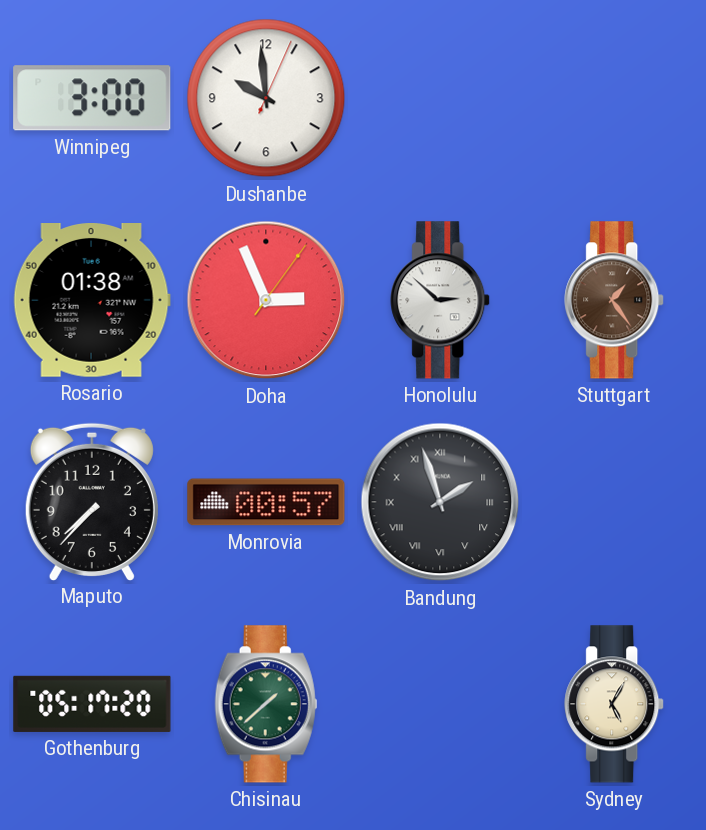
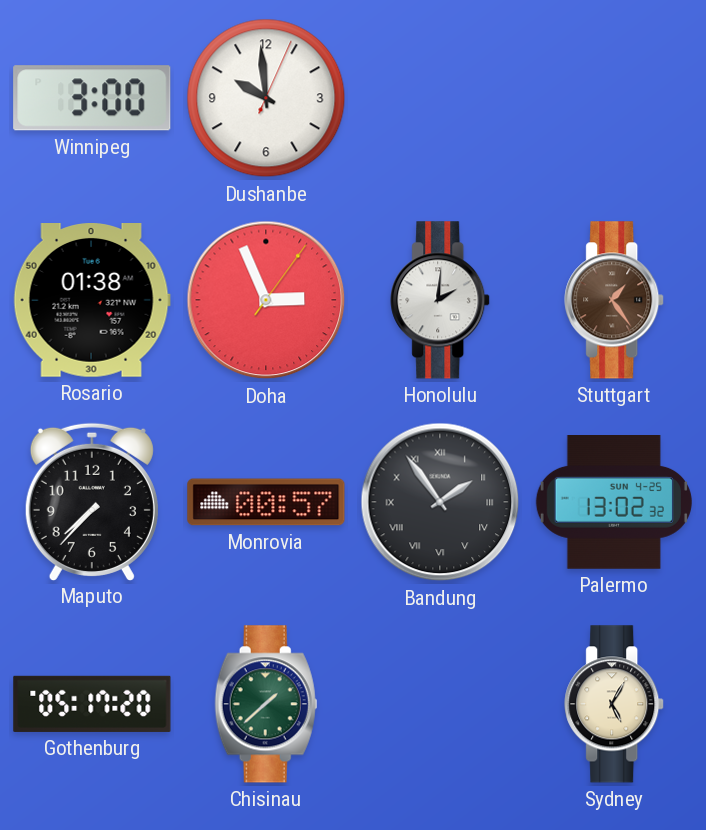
Honolulu: 2:52 -> 2:01 (441, 300)
Bandung: 1:57 -> 1:54 (440, 502)
Palermo: none -> 13:02 (614, 503)
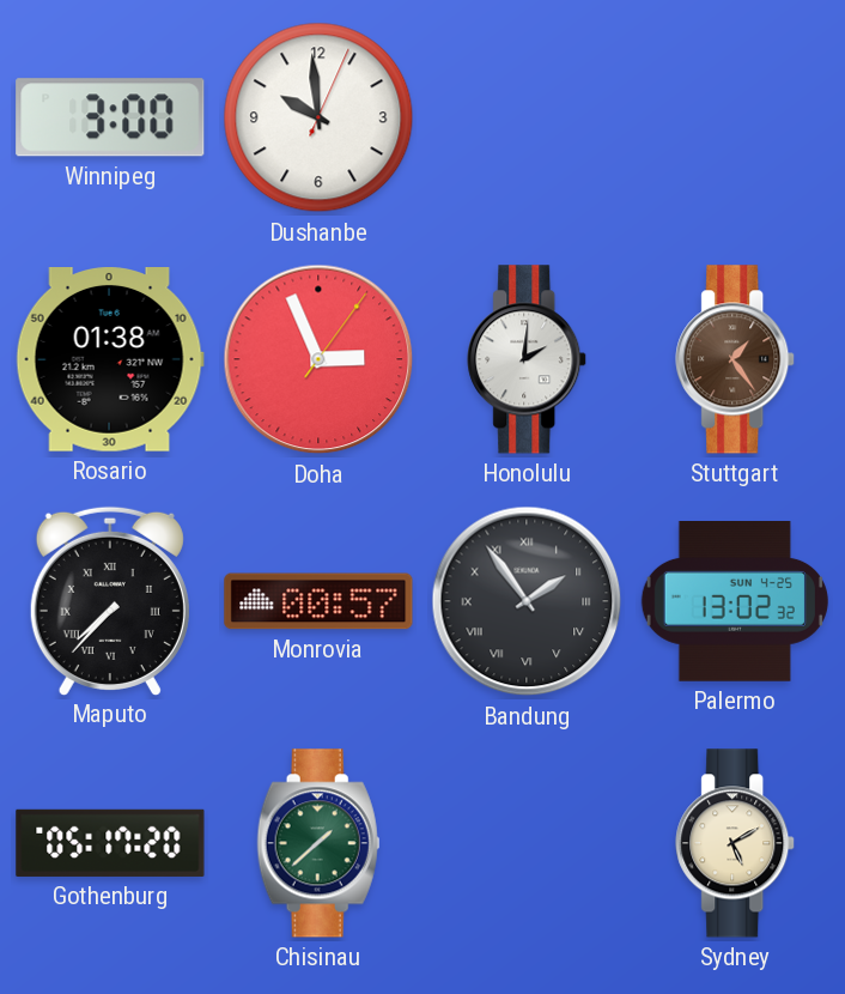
Maputo numerals: Arabic -> Roman (110, 600)
Sydney: 5:05 -> 5:10 (736, 843)
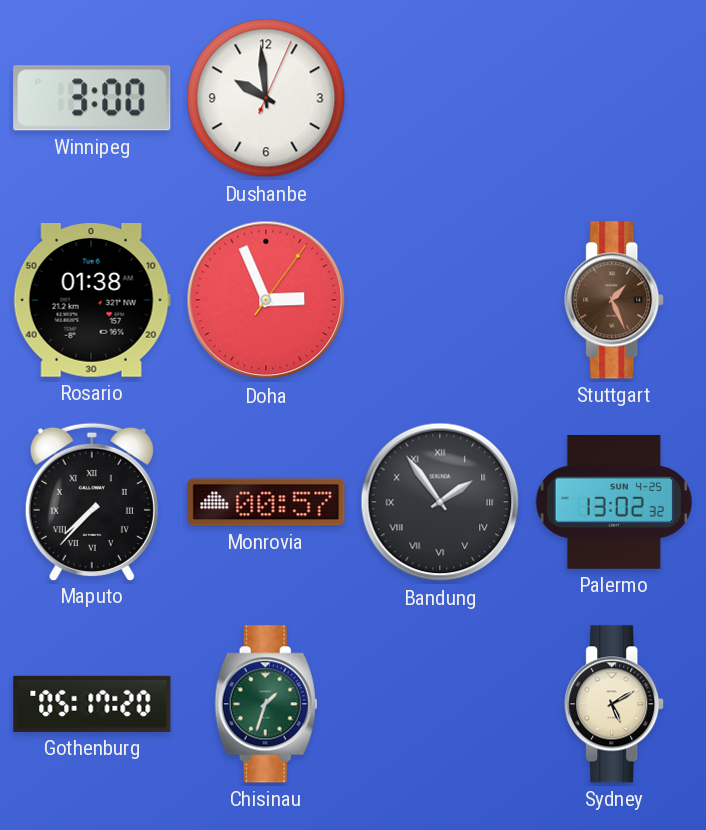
Honolulu: 2:01 -> none (528, 359)
Stuttgart: 1:24 -> 1:26 (615, 300)
Chisinau: 1:38 -> 1:33 (266, 704)
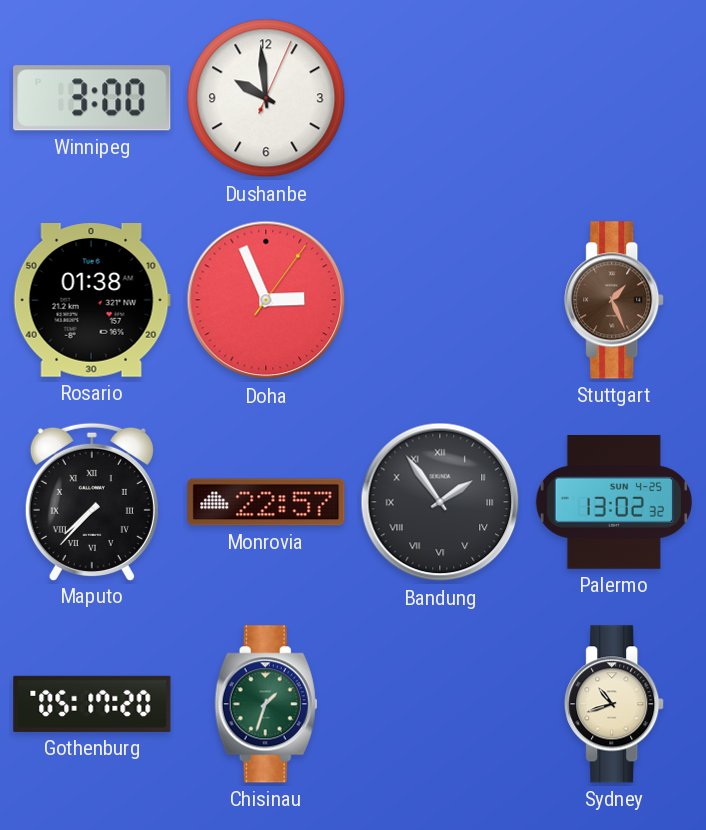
Monrovia: 00:57 -> 22:57 (266, 502)
Sydney: 5:10 -> 10:42 (615, 704)
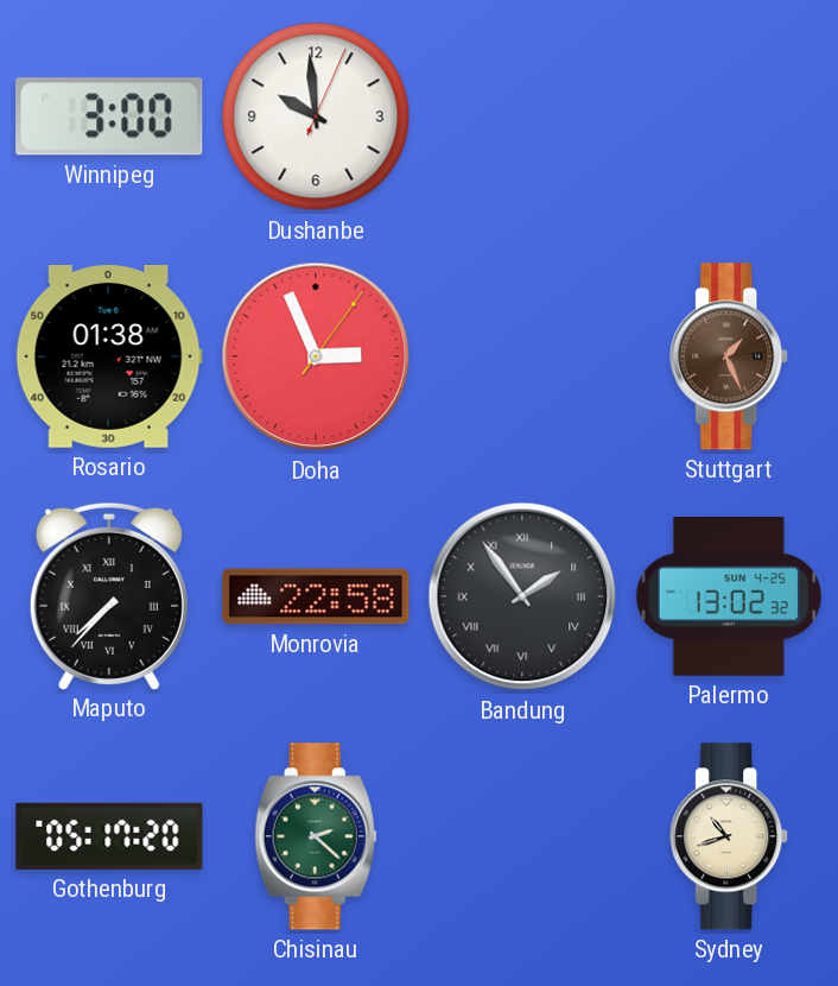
Monrovia: 22:57 -> 22:58 (316, 596)
Chisinau: 1:33 -> 2:22 (316, 836)
